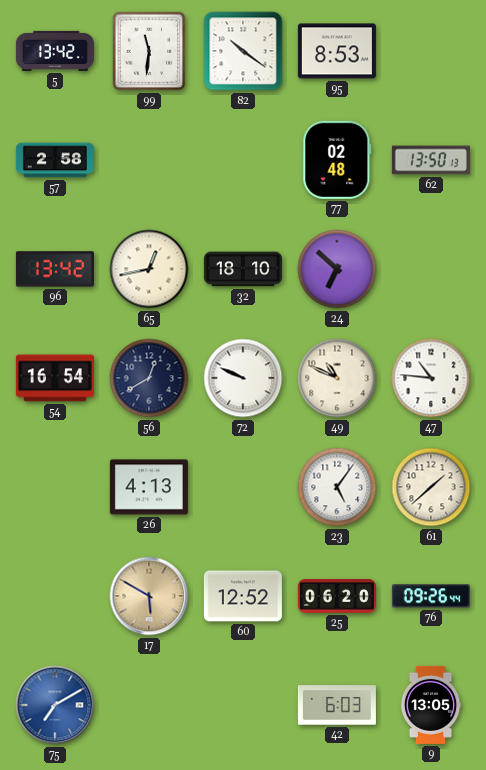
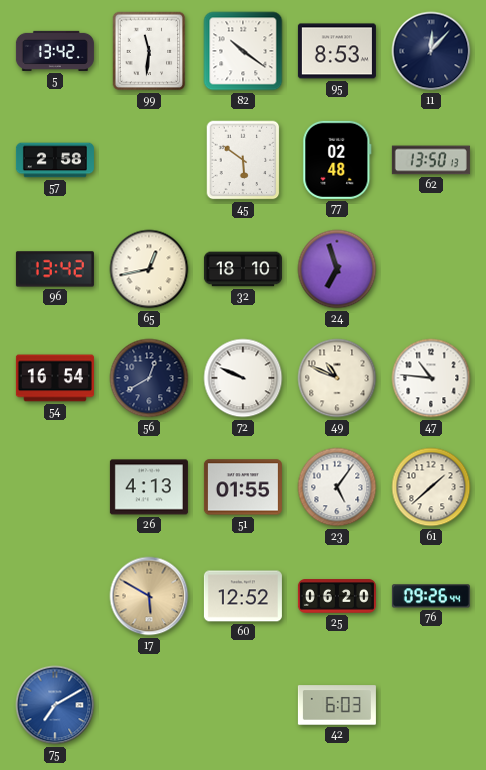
11: none -> 12:07 (431, 51)
45: none -> 5:51 (243, 160)
24: 6:52 -> 6:57 (337, 269)
51: none -> 01:55 (243, 487)
9: 13:05 -> none (431, 705)
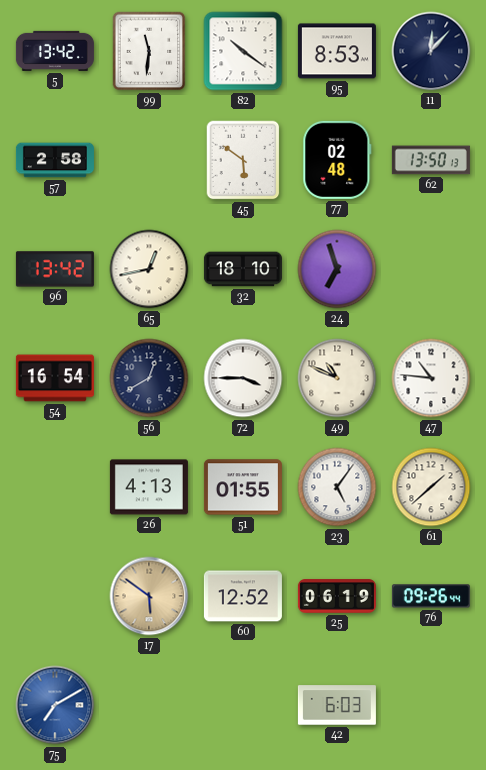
72: 9:49 -> 3:45 (243, 378)
17: 5:50 -> 5:51 (149, 596)
25: 06:20 -> 06:19 (337, 596)
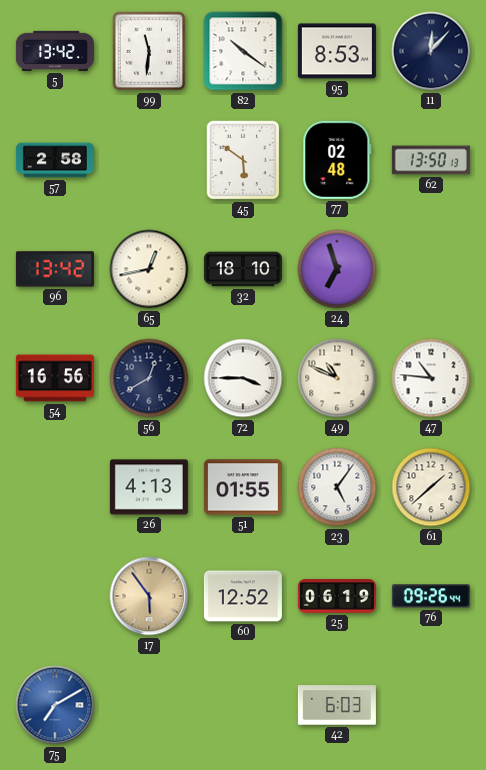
54: 16:54 -> 16:56 (55, 378)
17: 5:51 -> 5:54 (149, 596)
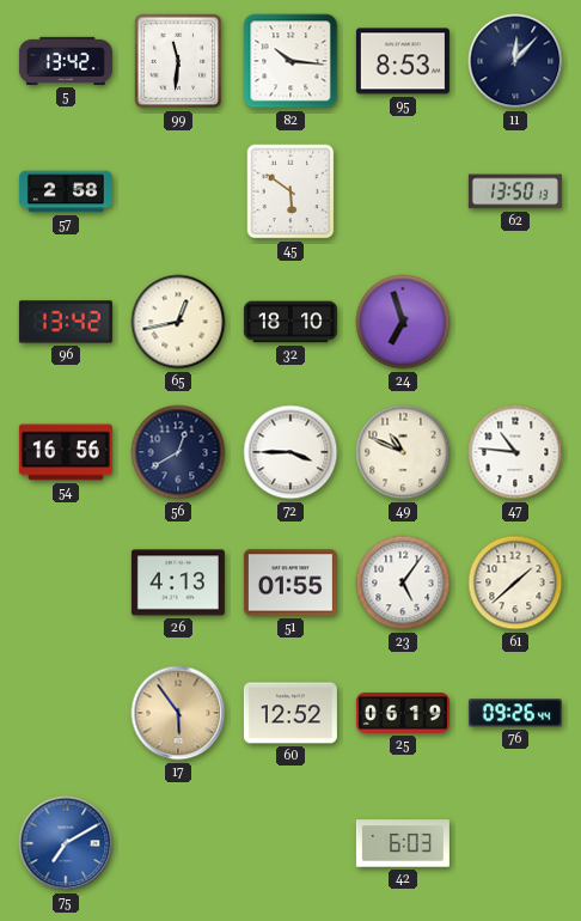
82: 10:21 -> 10:16 (290, 61)
77: 02:48 -> none (337, 160)
